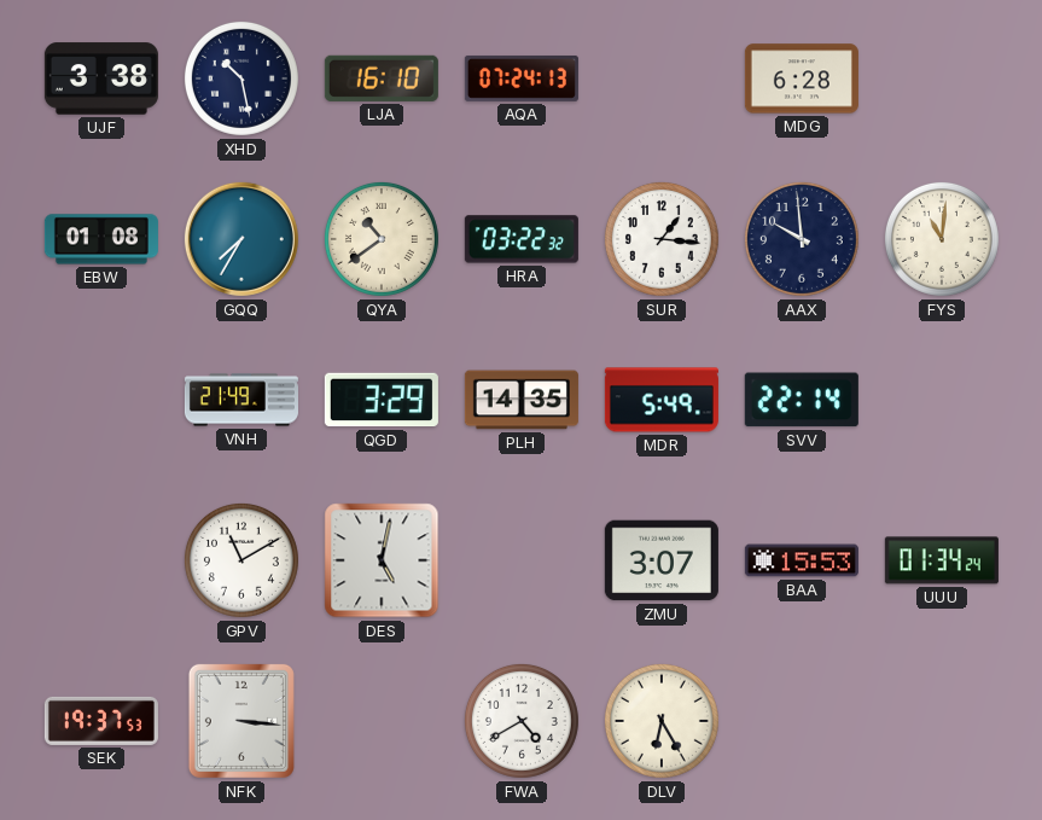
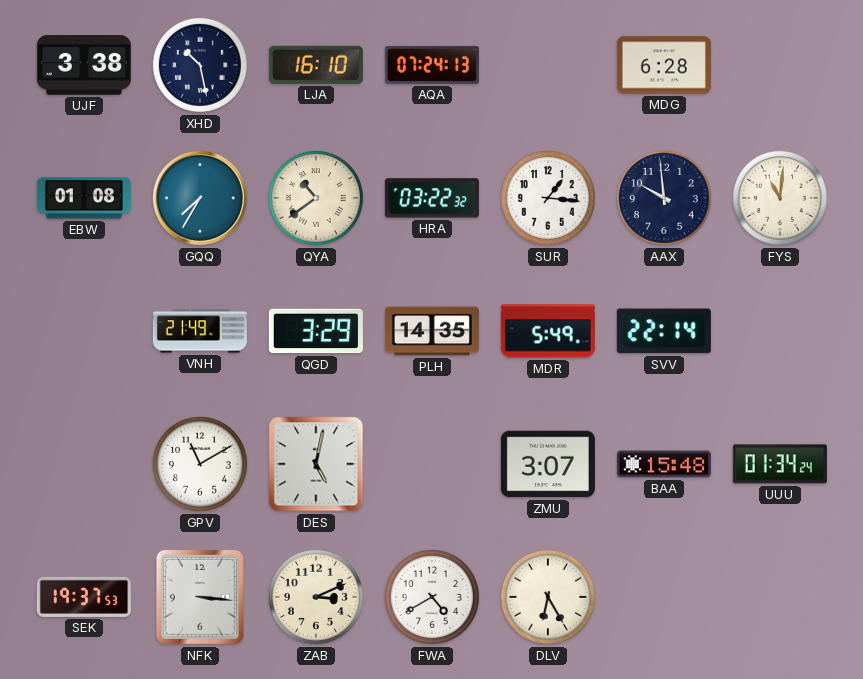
BAA: 15:53 -> 15:48 (664, 464)
ZAB: none -> 3:11 (316, 597)
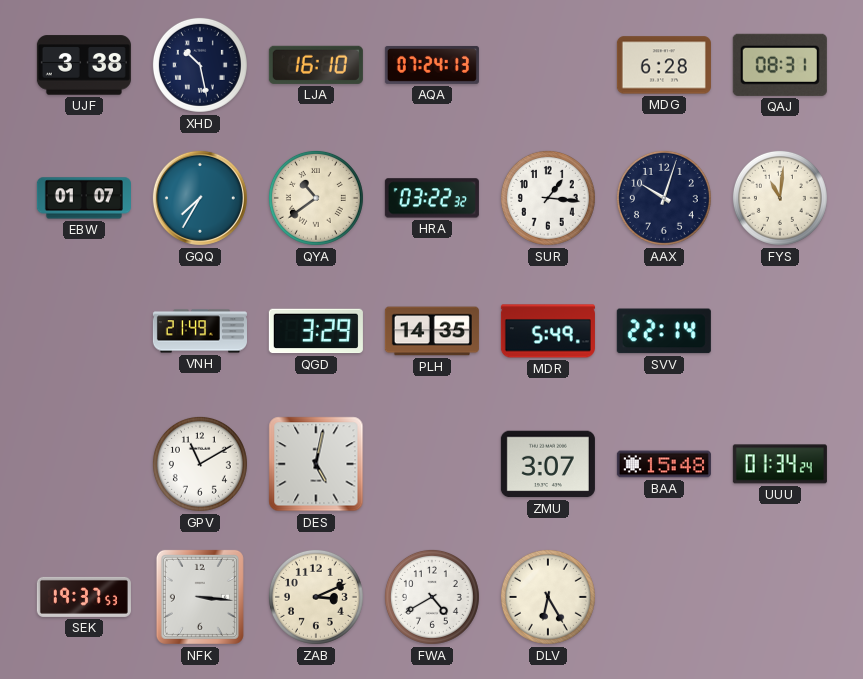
QAJ: none -> 08:31 (780, 65)
EBW: 01:08 -> 01:07 (84, 198)
AAX: 9:59 -> 10:03 (664, 198)
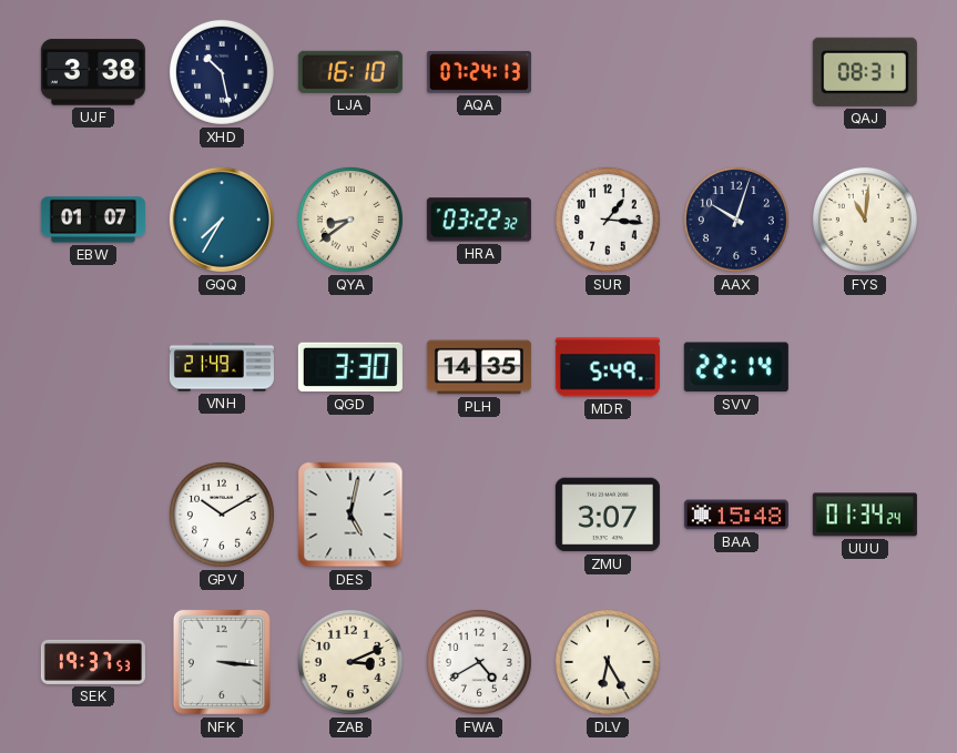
MDG: 6:28 -> none (664, 65)
QYA: 10:39 -> 8:39 (350, 220)
QGD: 3:29 -> 3:30 (350, 367)
GPV: 11:10 -> 10:10 (222, 515)
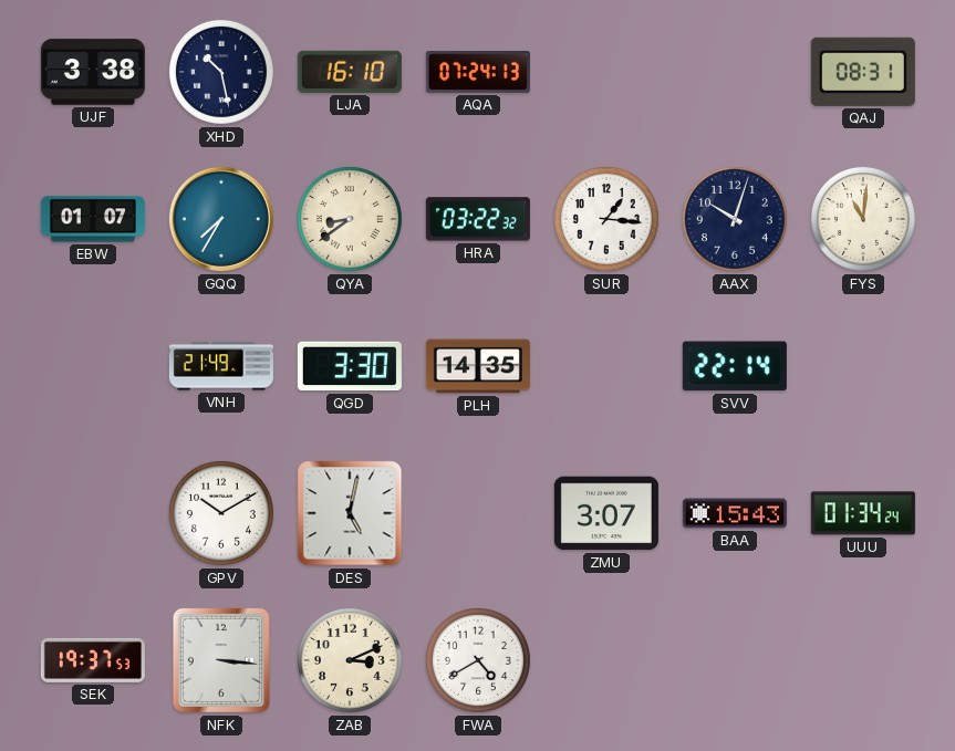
MDR: 5:49 -> none (608, 367)
BAA: 15:48 -> 15:43 (735, 513)
DLV: 6:25 -> none (608, 662)
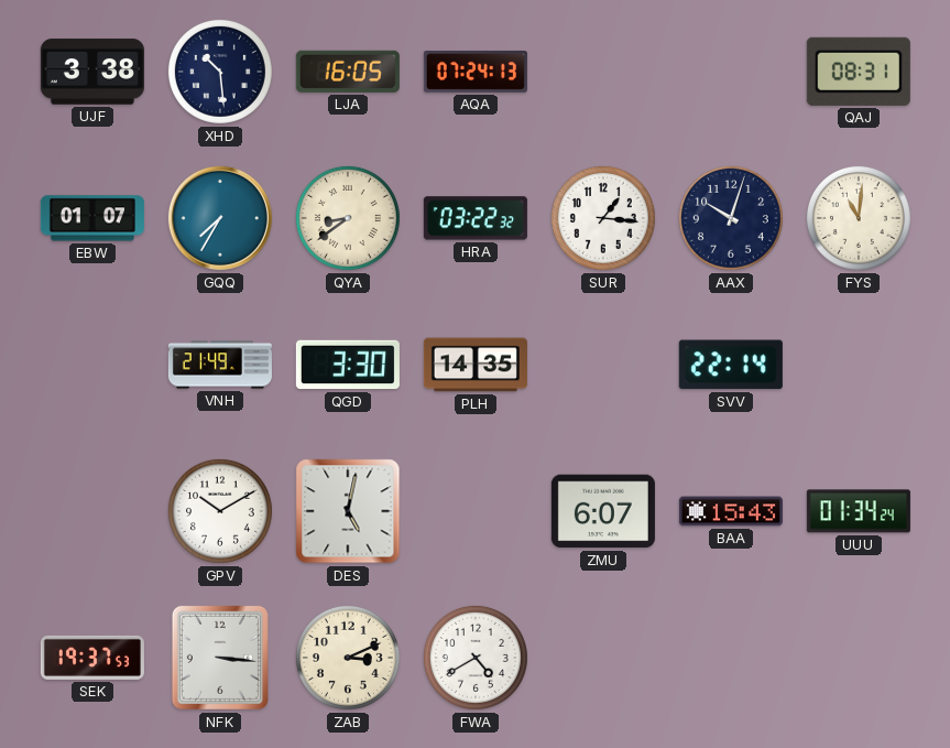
XHD: 10:28 -> 10:29 (220, 72)
LJA: 16:10 -> 16:05 (348, 72)
ZMU: 3:07 -> 6:07 (603, 511)
